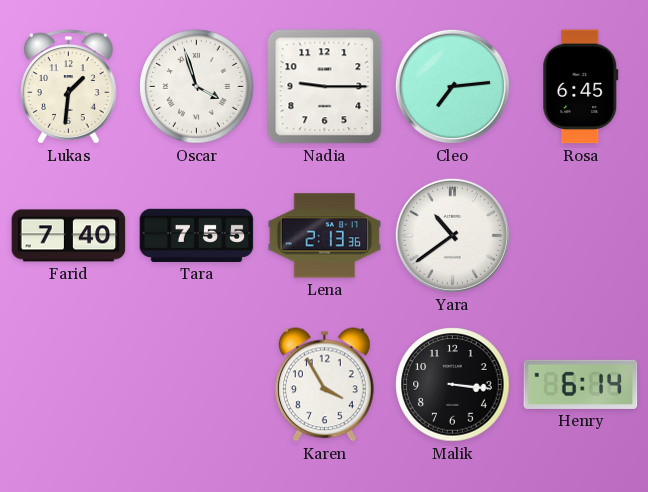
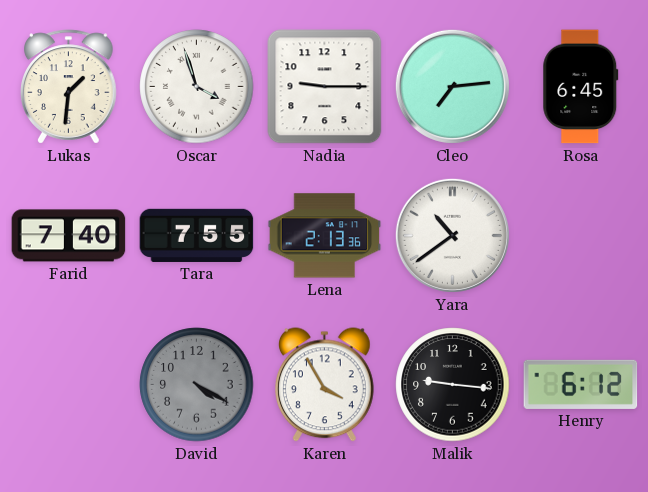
David: none -> 4:20 (197, 385)
Malik: 3:16 -> 9:16 (453, 385)
Henry: 6:14 -> 6:12 (581, 384)
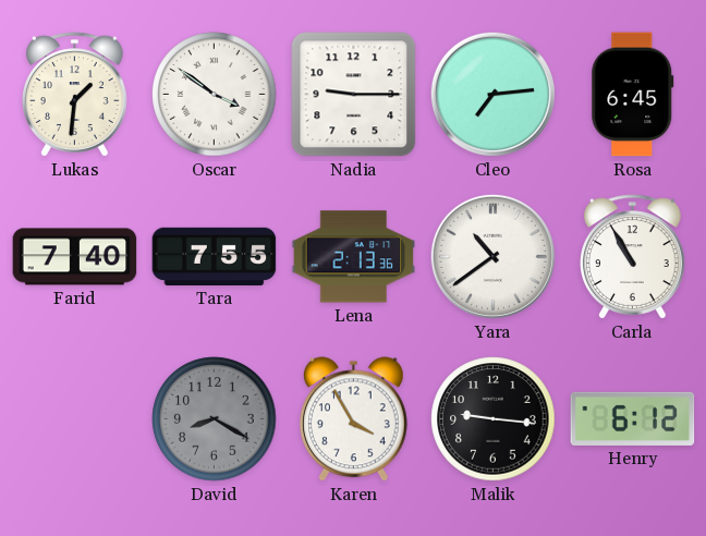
Oscar: 3:57 -> 3:51 (215, 95)
Carla: none -> 10:55 (633, 257)
David: 4:20 -> 8:20 (215, 419)
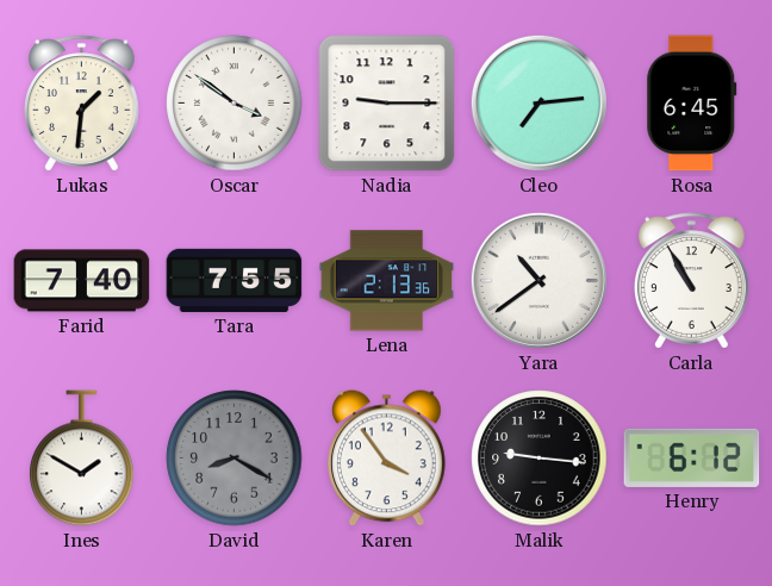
Ines: none -> 1:50 (82, 459)
Karen: 3:55 -> 3:54 (387, 459)
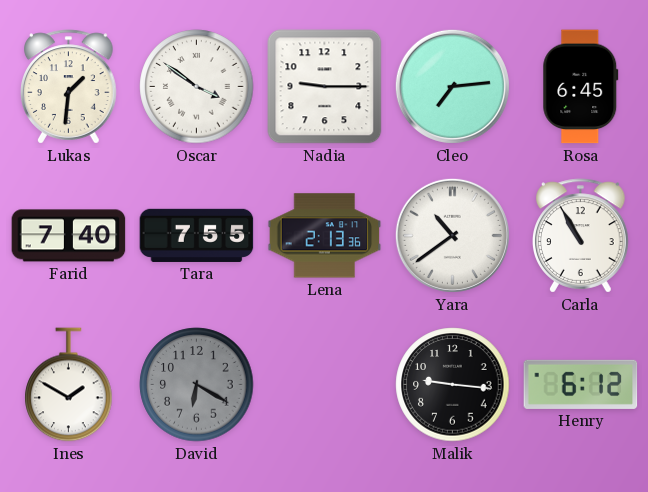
David: 8:20 -> 6:20 (197, 385)
Karen: 3:54 -> none (387, 459)
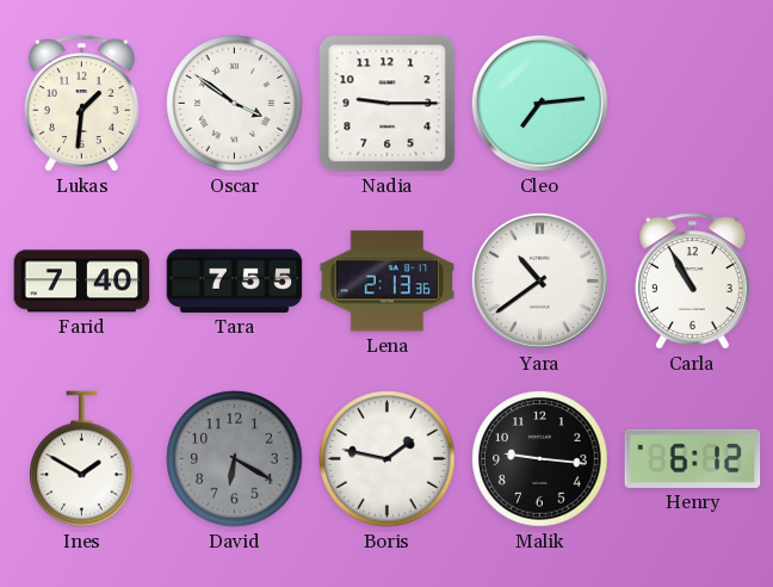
Rosa: 6:45 -> none (581, 87)
Boris: none -> 1:47 (388, 459)
